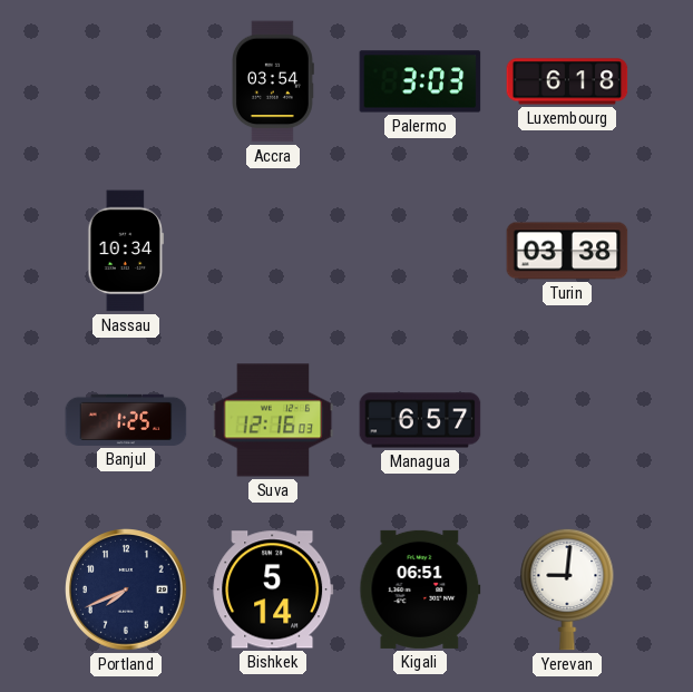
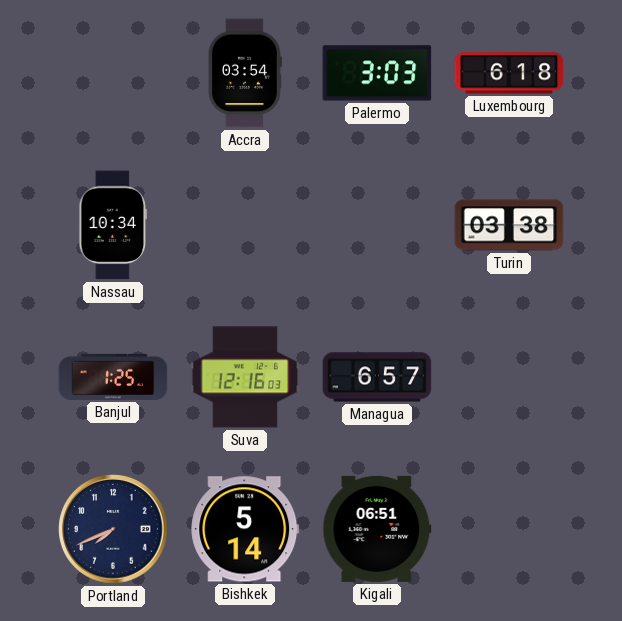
Yerevan: 9:01 -> none (567, 589)
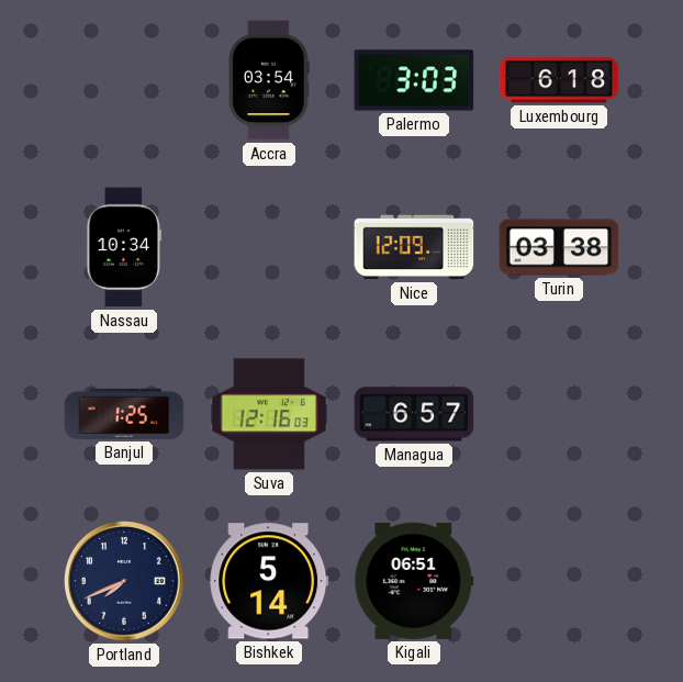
Nice: none -> 12:09 (414, 247)
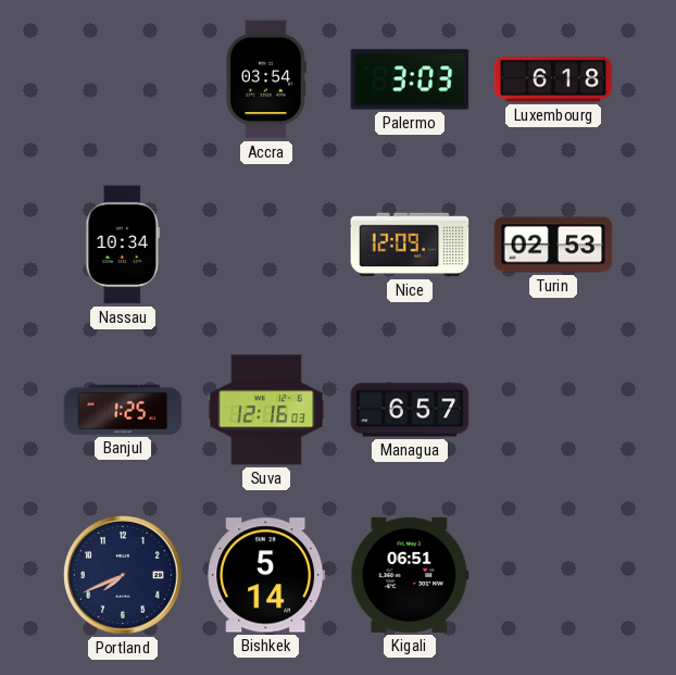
Turin: 03:38 -> 02:53 (553, 245)
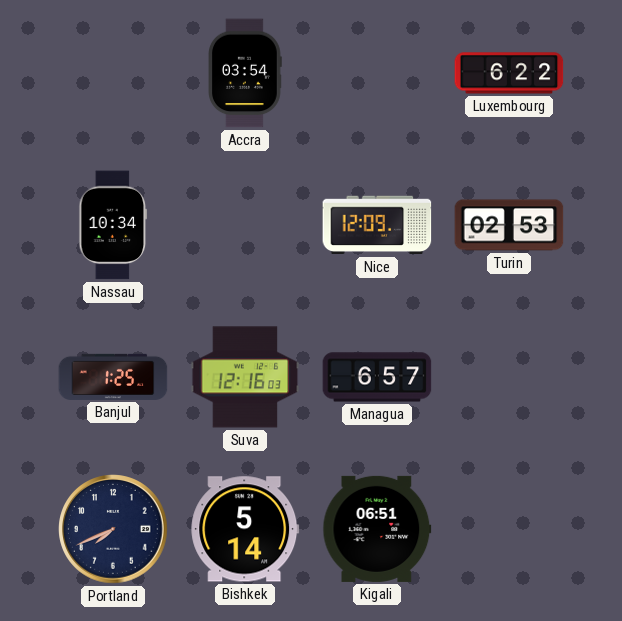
Palermo: 3:03 -> none (410, 79)
Luxembourg: 6:18 -> 6:22 (509, 73)
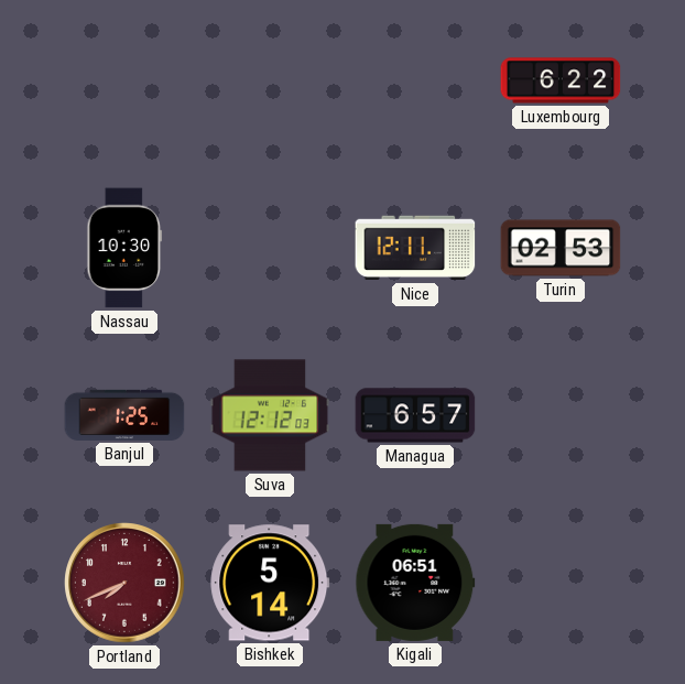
Accra: 03:54 -> none (246, 73)
Nassau: 10:34 -> 10:30 (124, 248)
Nice: 12:09 -> 12:11 (415, 248)
Suva: 12:16 -> 12:12 (270, 415)
Portland dial: navy -> burgundy (124, 583)
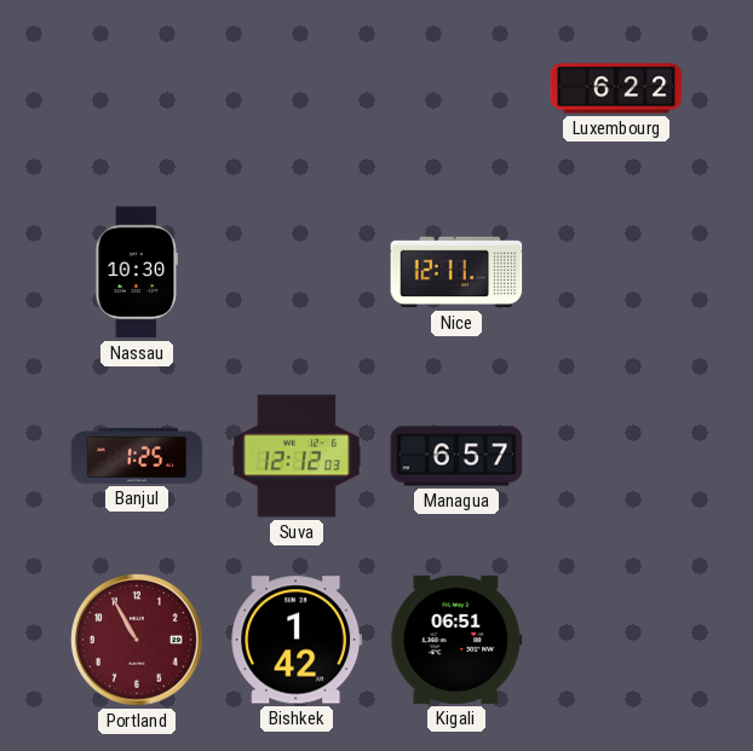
Turin: 02:53 -> none (561, 248)
Portland: 7:41 -> 10:55 (137, 640)
Bishkek: 5:14 -> 1:42 (297, 640)
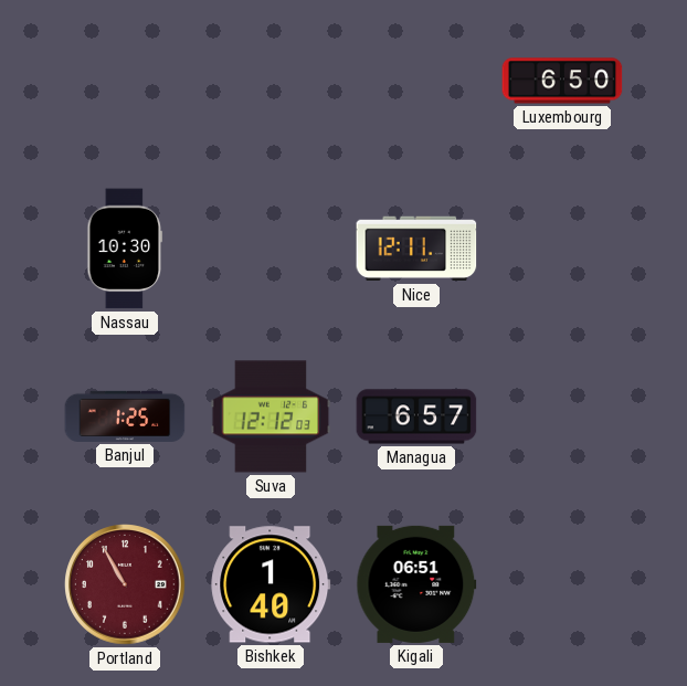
Luxembourg: 6:22 -> 6:50 (562, 81)
Bishkek: 1:42 -> 1:40 (271, 584)
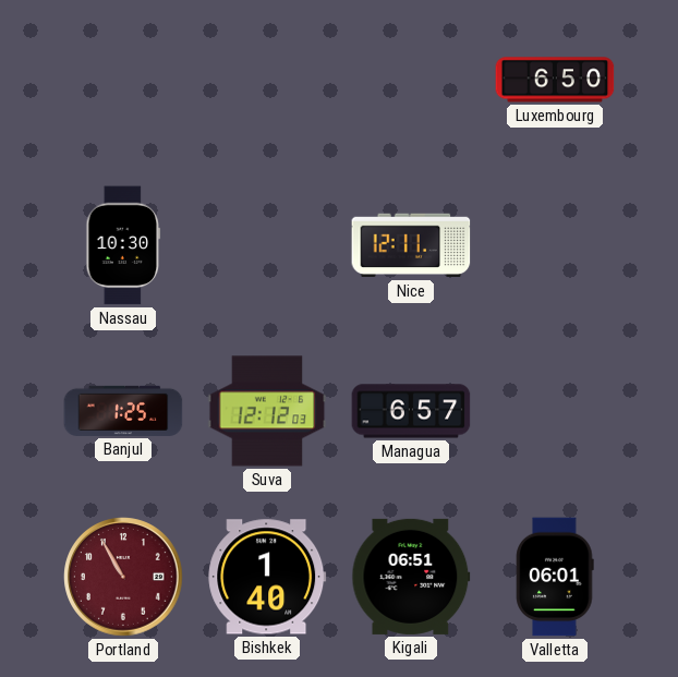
Valletta: none -> 06:01 (555, 577)
